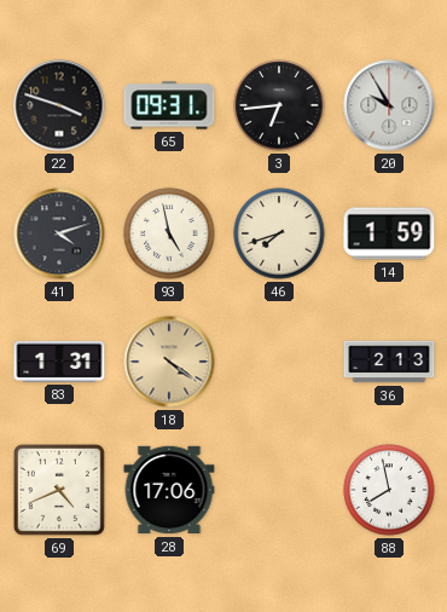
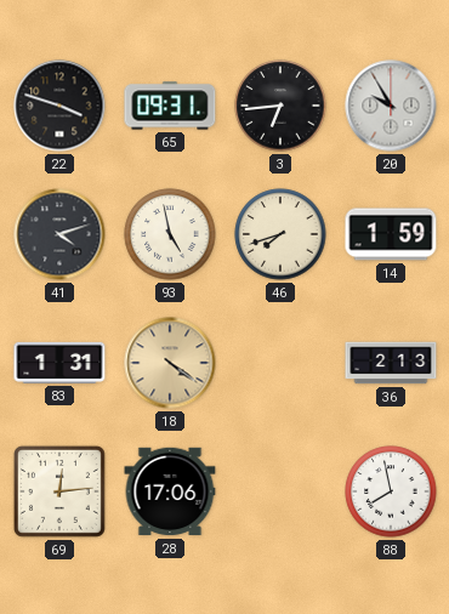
69: 4:41 -> 12:14 (59, 491)
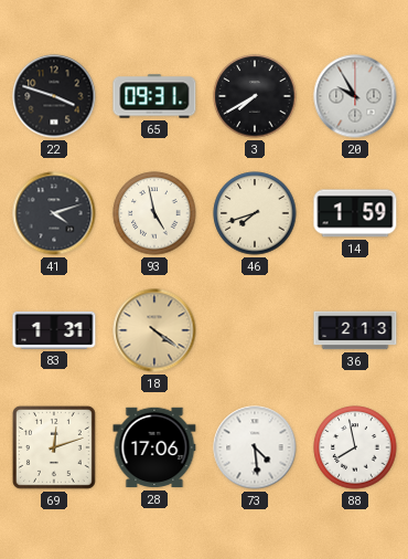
3: 6:44 -> 7:40 (255, 96)
69: 12:14 -> 12:12 (54, 447)
73: none -> 4:29 (255, 447)
